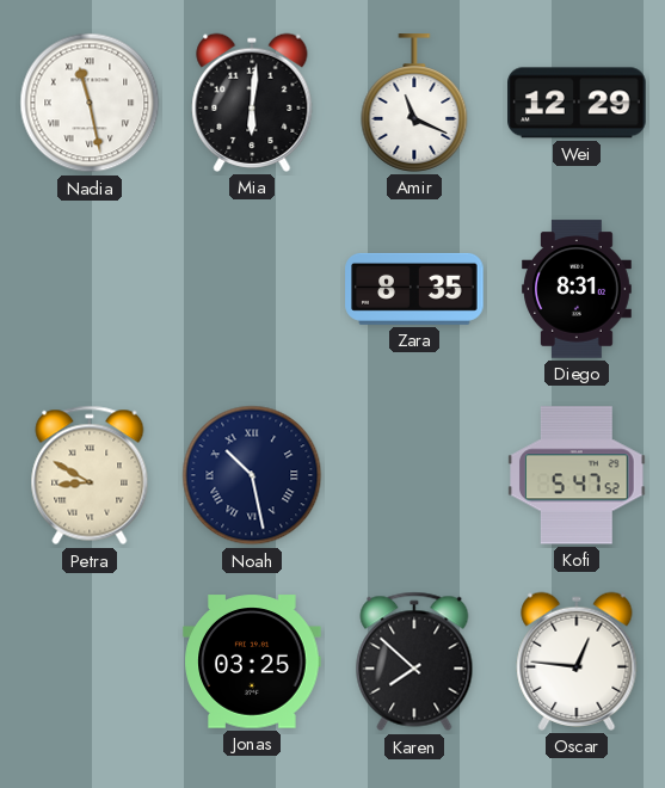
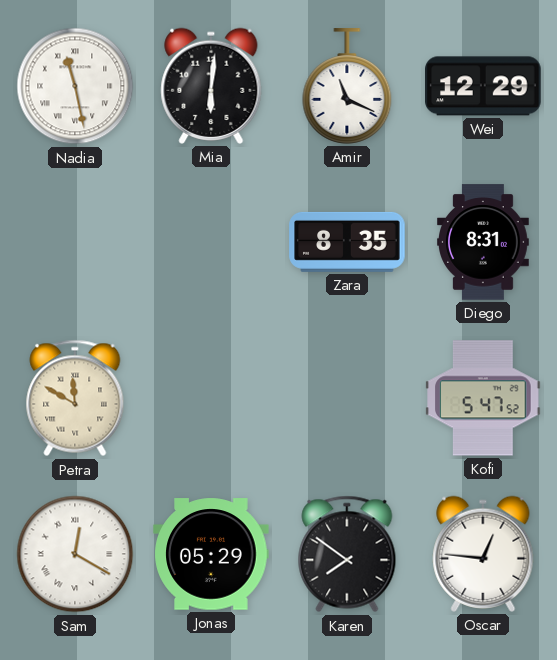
Petra: 8:50 -> 11:50 (75, 398)
Noah: 10:28 -> none (252, 475)
Sam: none -> 12:20 (75, 554)
Jonas: 03:25 -> 05:29 (211, 554)
Karen: 7:52 -> 7:51 (347, 554)
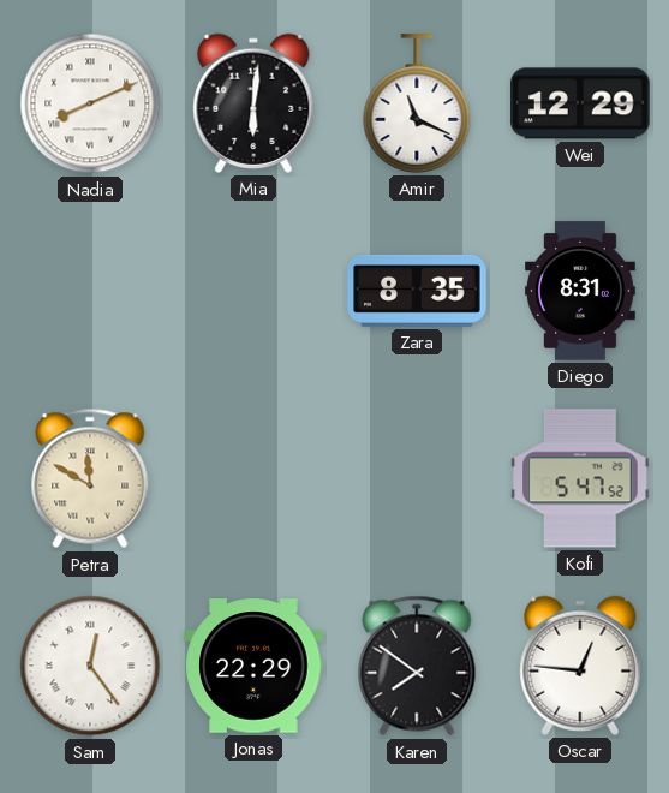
Nadia: 11:28 -> 8:11 (90, 103)
Sam: 12:20 -> 12:24 (90, 666)
Jonas: 05:29 -> 22:29 (253, 666)
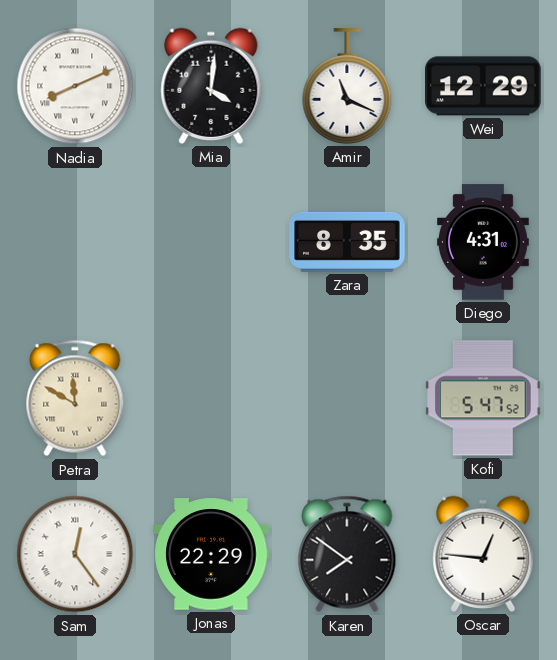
Mia: 6:01 -> 4:01 (211, 86)
Diego: 8:31 -> 4:31 (484, 242)
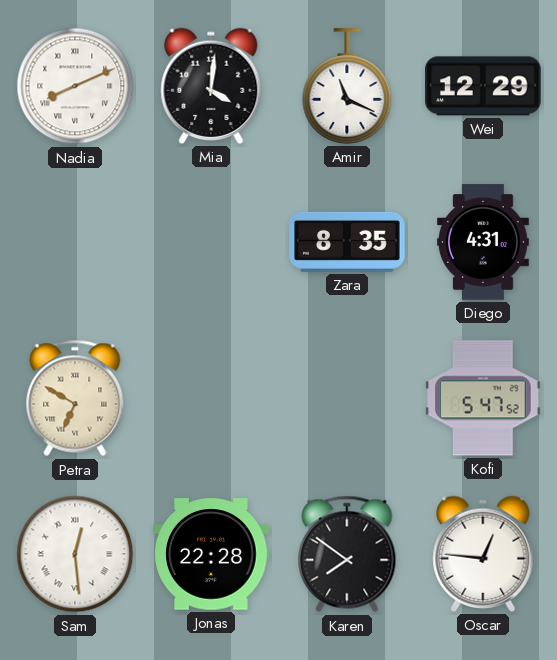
Petra: 11:50 -> 6:50 (75, 398)
Sam: 12:24 -> 12:29 (75, 554)
Jonas: 22:29 -> 22:28 (211, 554)
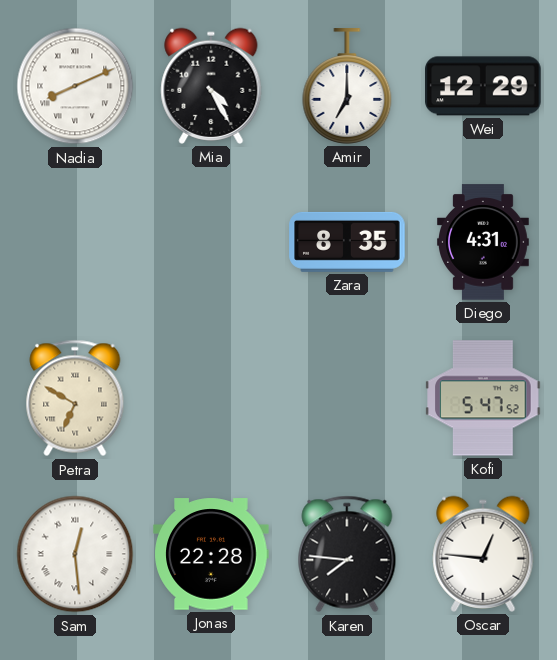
Mia: 4:01 -> 4:25 (211, 86)
Amir: 11:19 -> 7:00 (347, 86)
Karen: 7:51 -> 7:46 (347, 554)
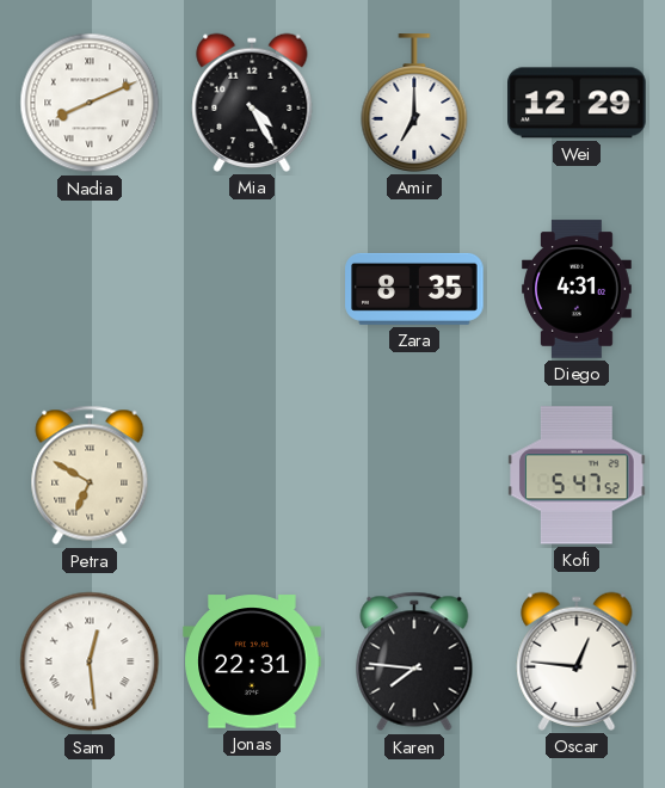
Jonas: 22:28 -> 22:31 (252, 661)
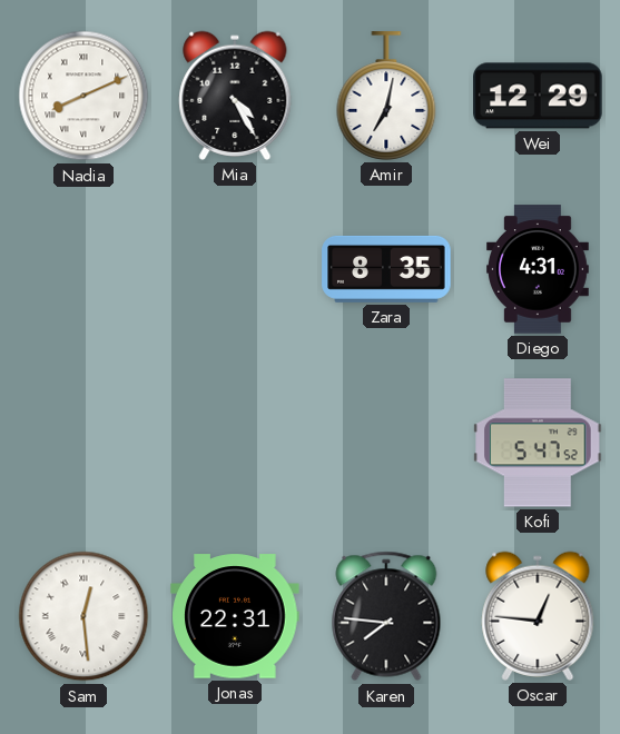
Amir: 7:00 -> 7:02 (386, 96)
Petra: 6:50 -> none (90, 475)
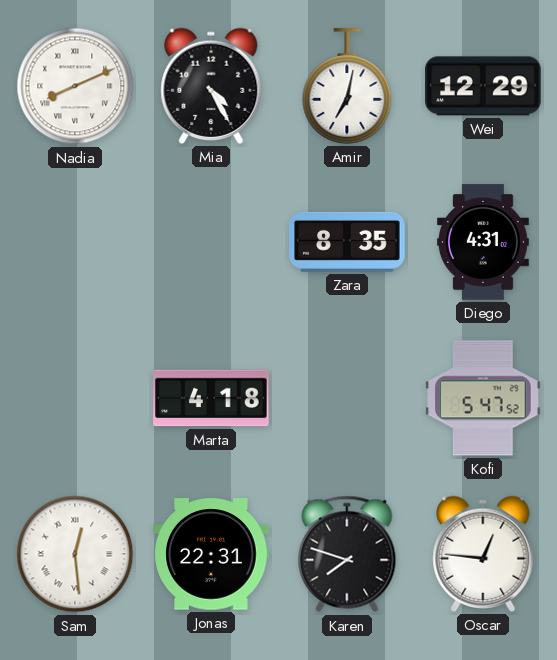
Marta: none -> 4:18 (211, 398)
Karen: 7:46 -> 7:48 (347, 554)
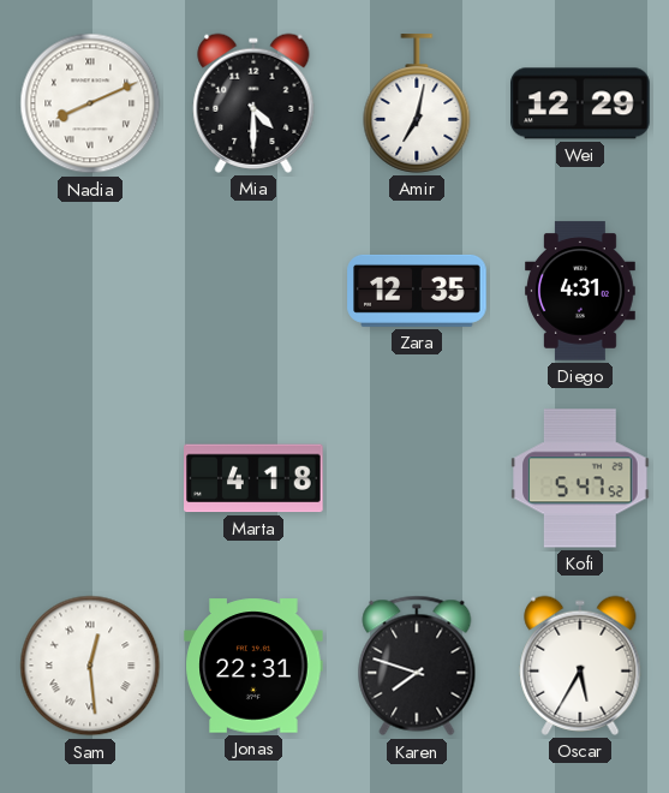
Mia: 4:25 -> 4:30 (253, 103)
Zara: 8:35 -> 12:35 (417, 291)
Oscar: 12:46 -> 5:35 (580, 666)
